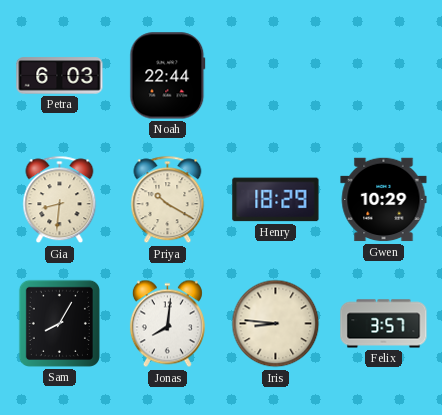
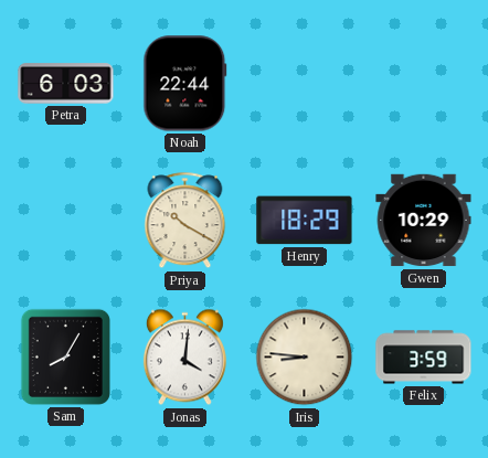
Gia: 8:31 -> none (60, 200)
Jonas: 8:01 -> 4:01 (184, 358)
Felix: 3:57 -> 3:59 (424, 358)
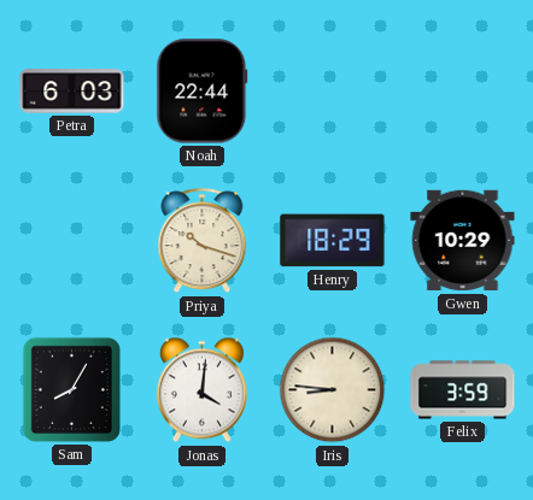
Priya: 10:20 -> 10:18 (203, 241)
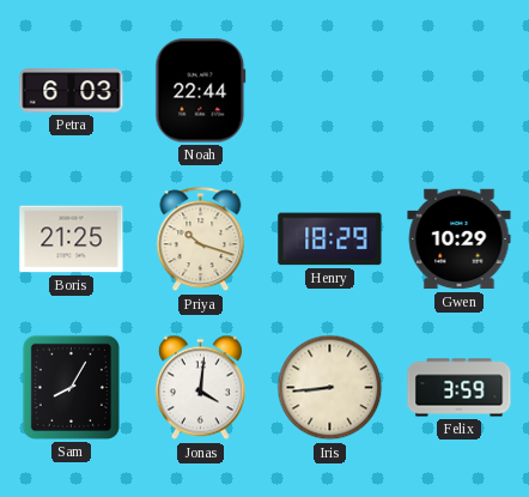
Boris: none -> 21:25 (72, 240)
Iris: 8:46 -> 8:44 (330, 388)
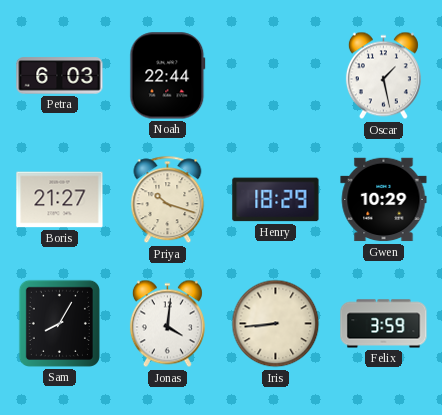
Oscar: none -> 1:28 (383, 76)
Boris: 21:25 -> 21:27 (60, 200)
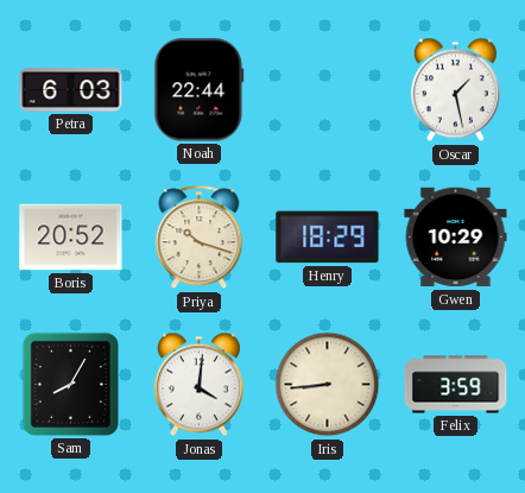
Boris: 21:27 -> 20:52 (71, 238)
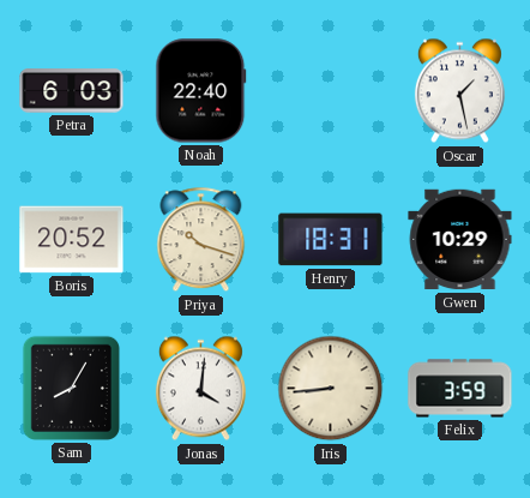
Noah: 22:44 -> 22:40 (201, 91)
Henry: 18:29 -> 18:31 (331, 240)
